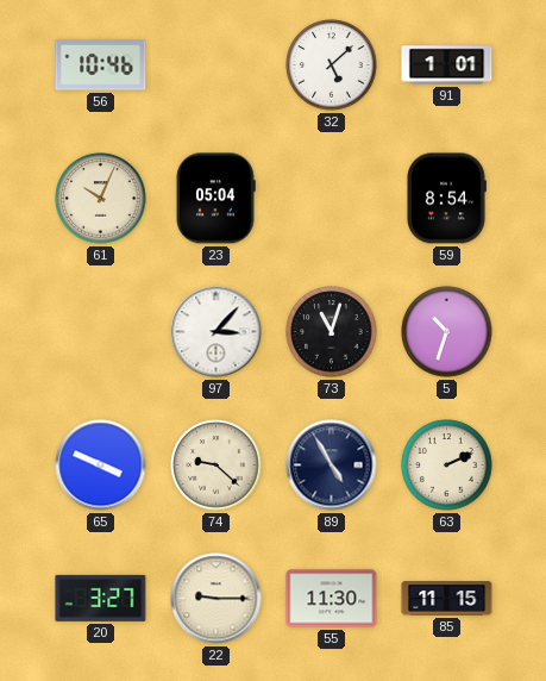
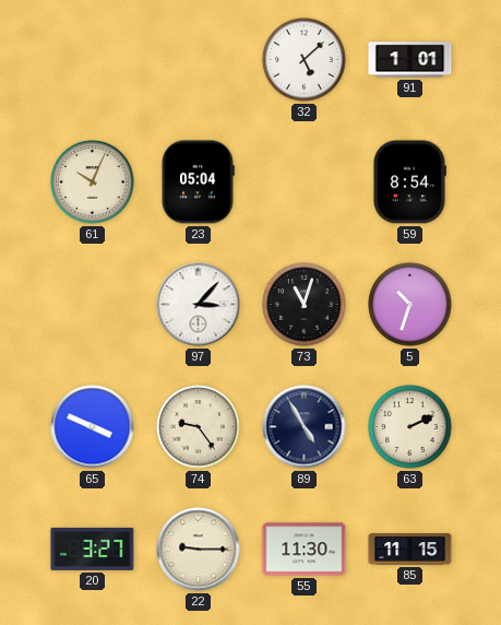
56: 10:46 -> none (101, 65)
74: 9:22 -> 9:24 (199, 427)
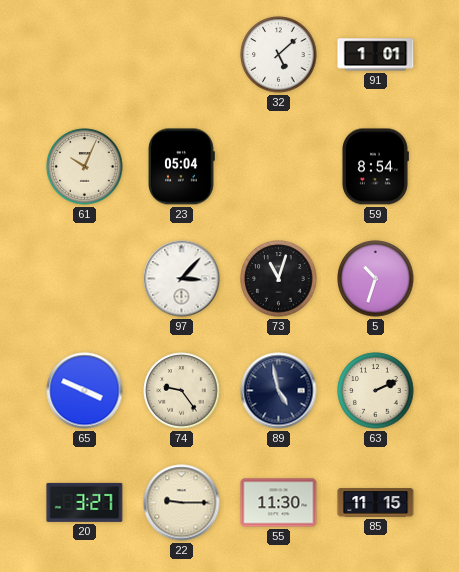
89: 4:55 -> 4:58 (279, 391)
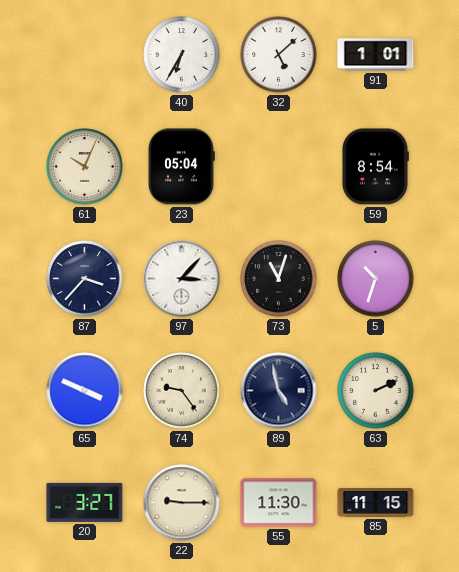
40: none -> 6:35 (182, 55)
87: none -> 3:37 (85, 279)
